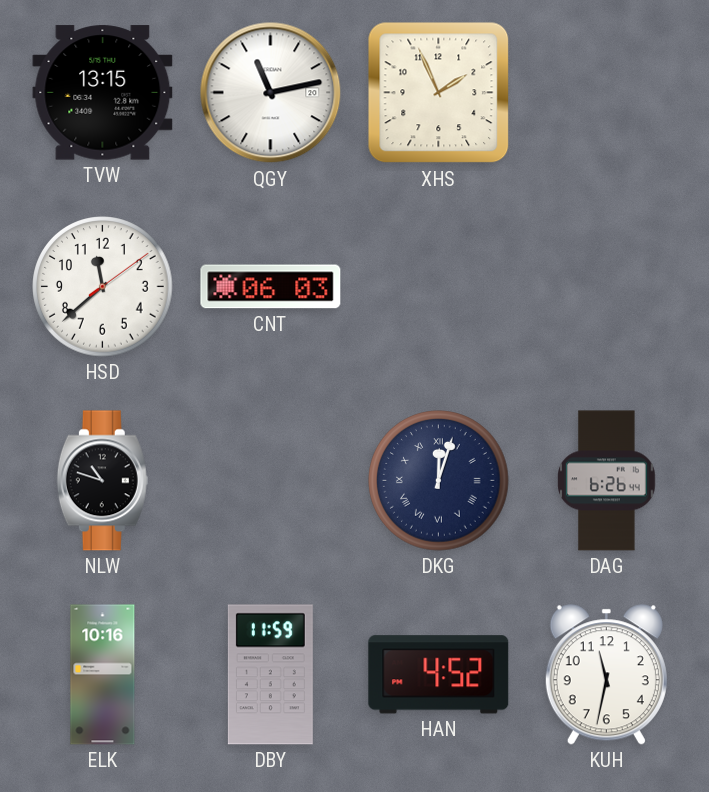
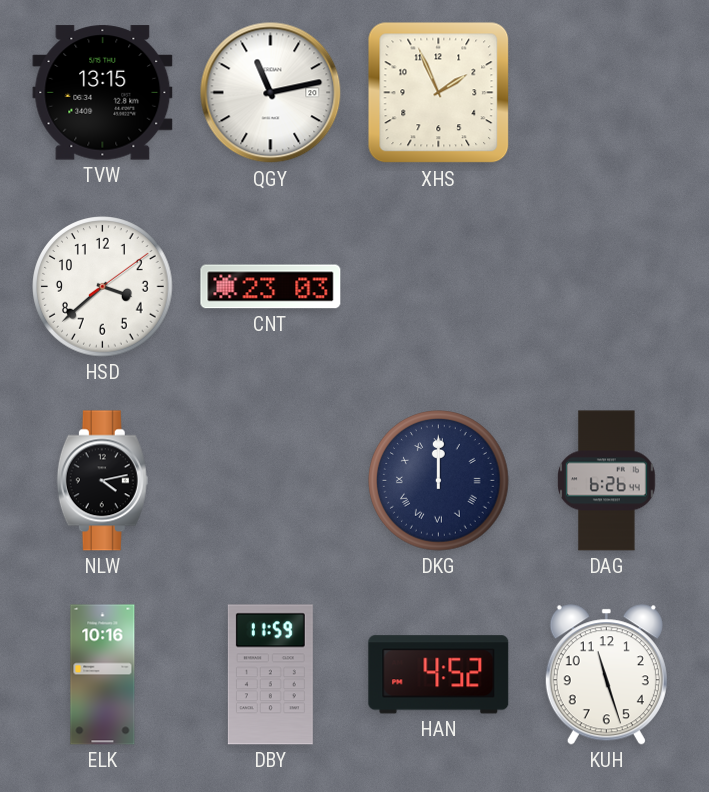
HSD: 11:38 -> 3:38 (103, 287)
CNT: 06:03 -> 23:03 (271, 287)
NLW: 10:48 -> 4:13 (102, 481)
DKG: 12:03 -> 12:00 (439, 481)
KUH: 11:32 -> 11:27 (606, 675)
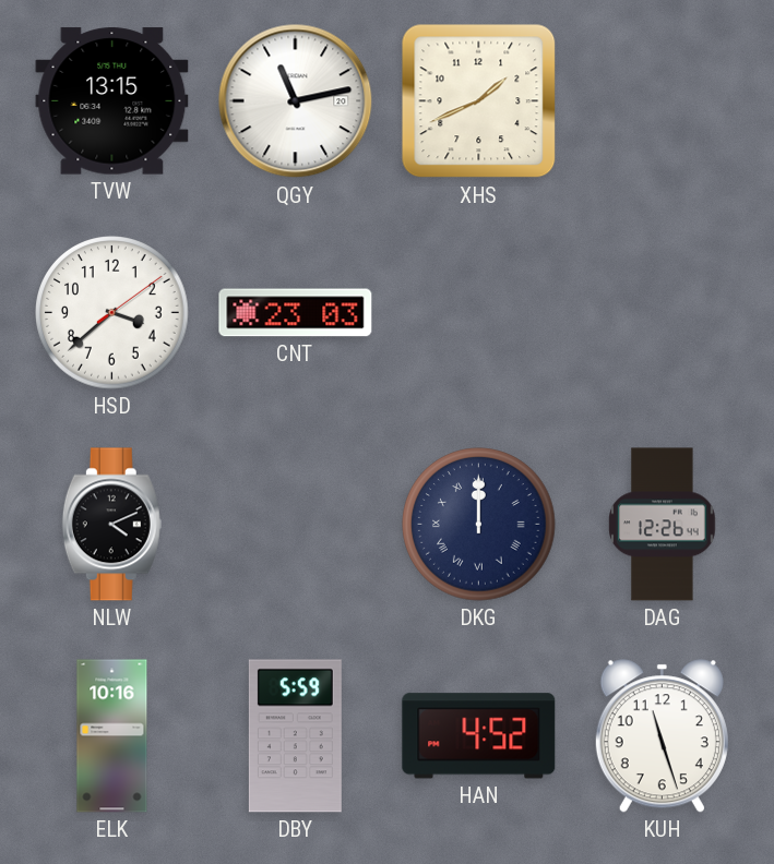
XHS: 1:56 -> 1:41 (479, 101)
NLW: 4:13 -> 4:11 (111, 525)
DAG: 6:26 -> 12:26 (663, 525)
DBY: 11:59 -> 5:59 (295, 736)
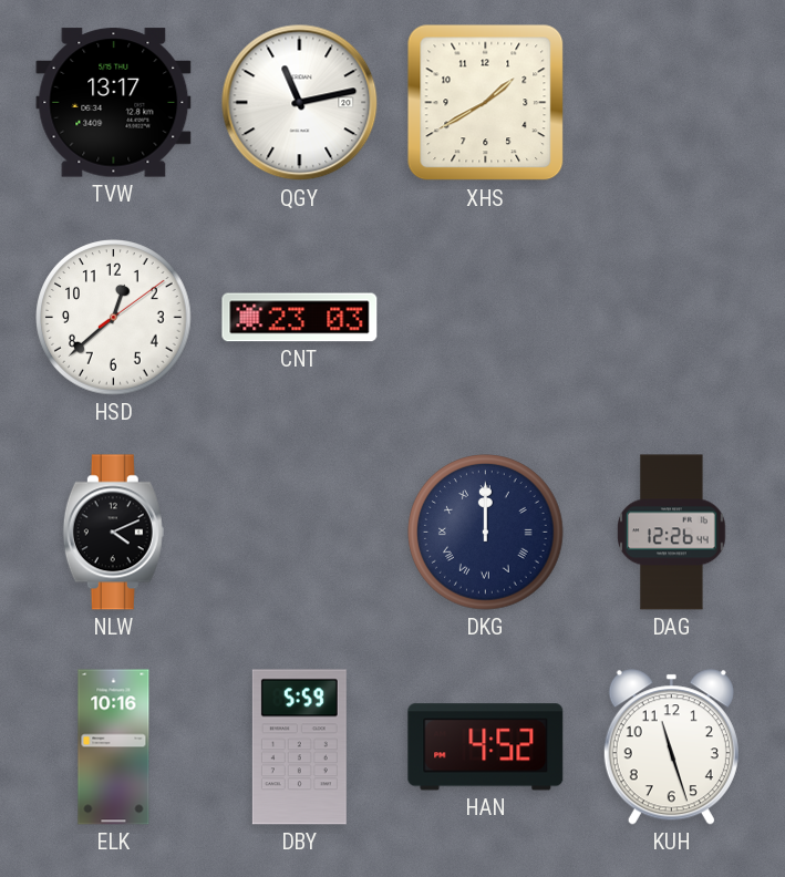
TVW: 13:15 -> 13:17 (114, 103)
XHS: 1:41 -> 1:40 (486, 103)
HSD: 3:38 -> 12:38 (114, 318)
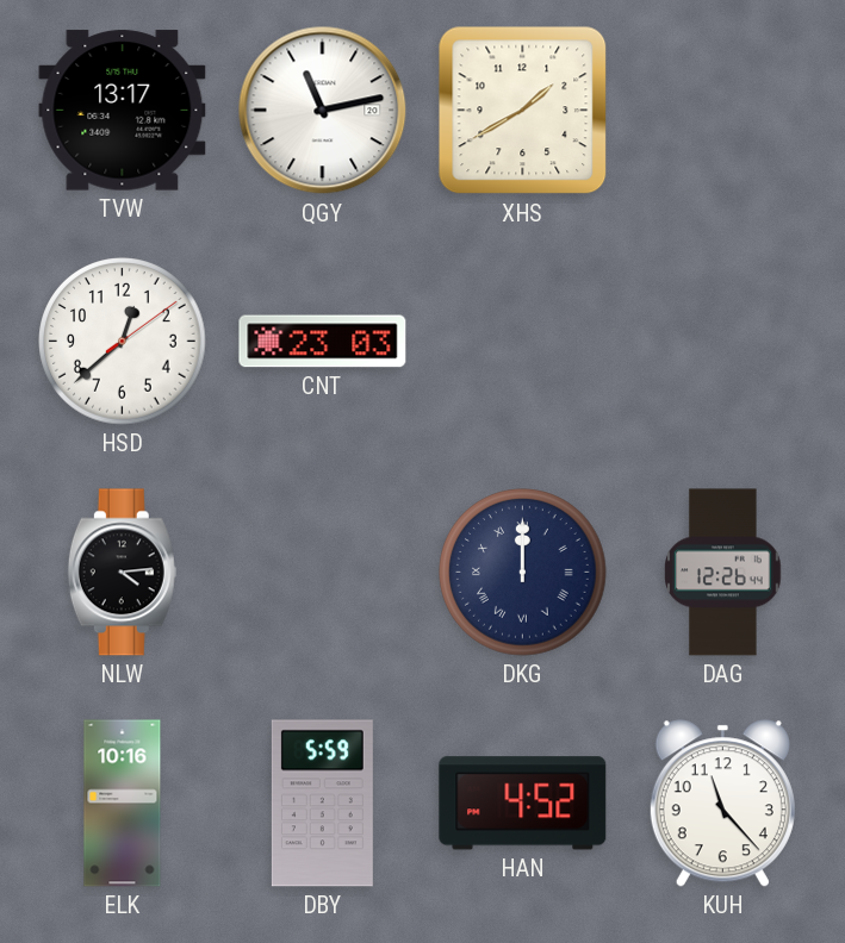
NLW: 4:11 -> 4:14 (122, 573)
KUH: 11:27 -> 11:23 (722, 804)
